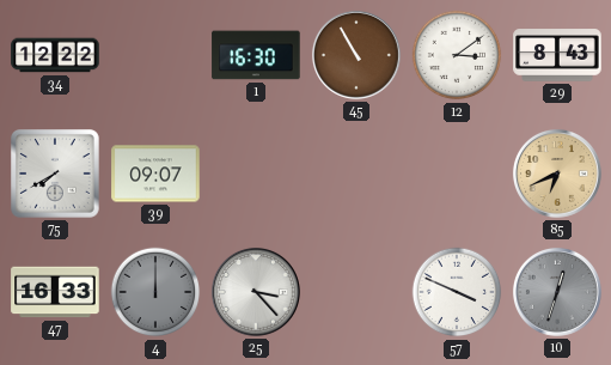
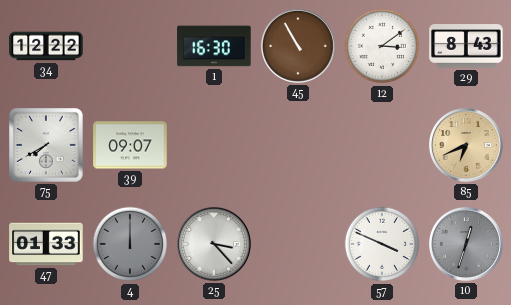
47: 16:33 -> 01:33 (46, 244)
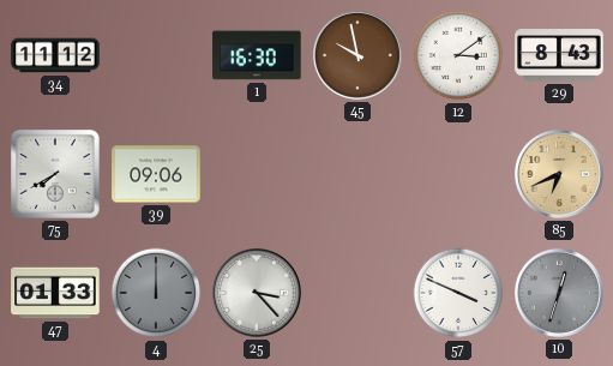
34: 12:22 -> 11:12 (55, 55)
45: 10:55 -> 9:58 (357, 55)
39: 09:07 -> 09:06 (156, 174)
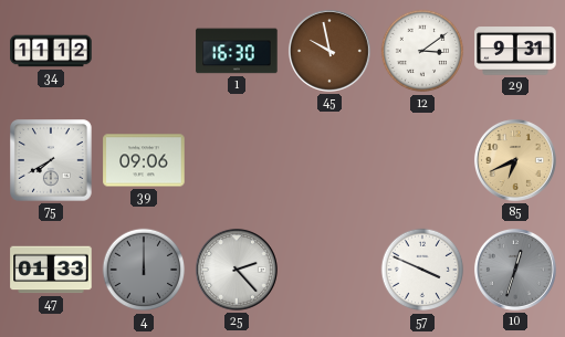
29: 8:43 -> 9:31 (515, 51)
25: 3:23 -> 2:23 (237, 270)
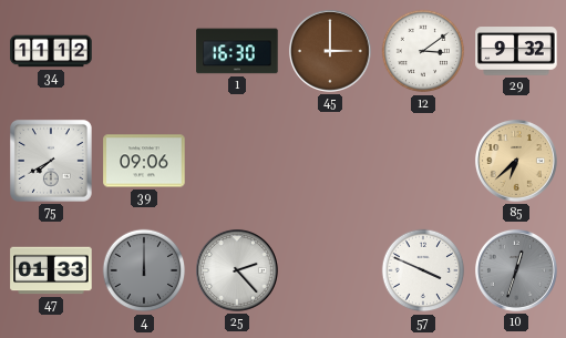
45: 9:58 -> 3:00 (330, 51)
29: 9:31 -> 9:32 (516, 51)
85: 6:41 -> 6:38 (516, 161)
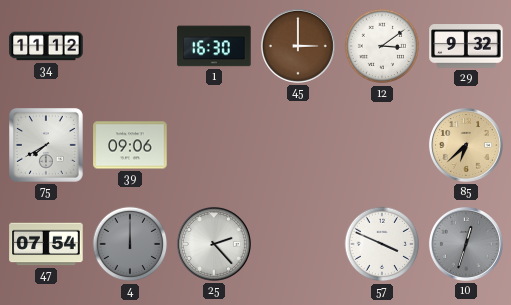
47: 01:33 -> 07:54 (46, 244)
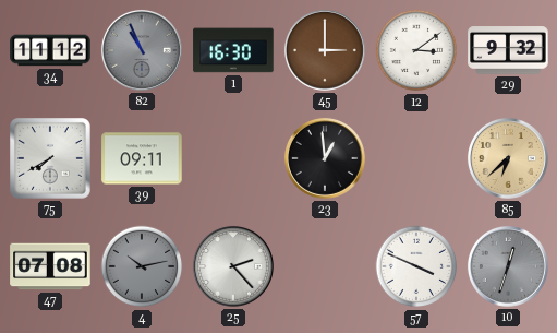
82: none -> 10:56 (142, 50)
39: 09:06 -> 09:11 (142, 158)
23: none -> 12:59 (325, 158)
47: 07:54 -> 07:08 (50, 266)
4: 12:00 -> 10:13 (142, 266)
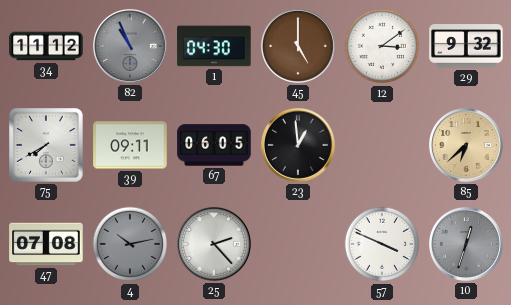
1: 16:30 -> 04:30 (214, 46)
45: 3:00 -> 5:00 (298, 46)
67: none -> 06:05 (214, 145)
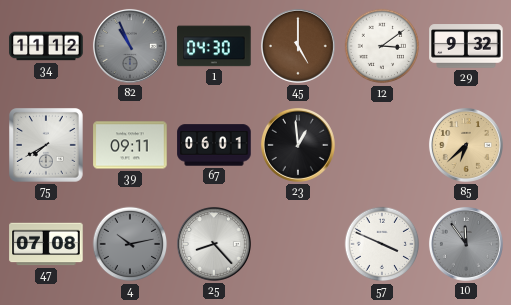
67: 06:05 -> 06:01 (214, 145)
25: 2:23 -> 8:23 (214, 244)
10: 12:33 -> 11:54 (466, 244)
